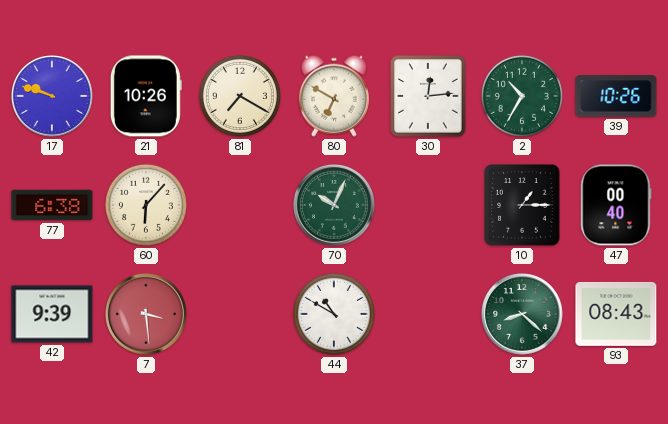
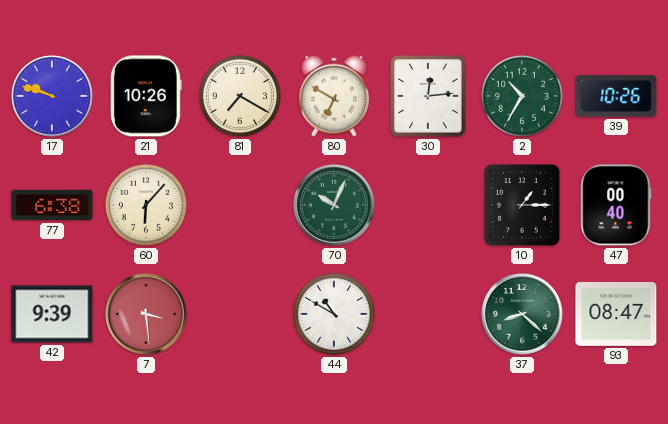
93: 08:43 -> 08:47 (616, 314)
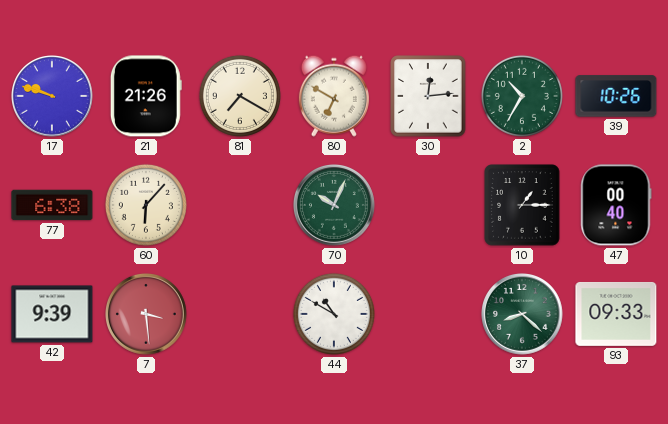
21: 10:26 -> 21:26 (146, 96)
93: 08:47 -> 09:33 (616, 314)
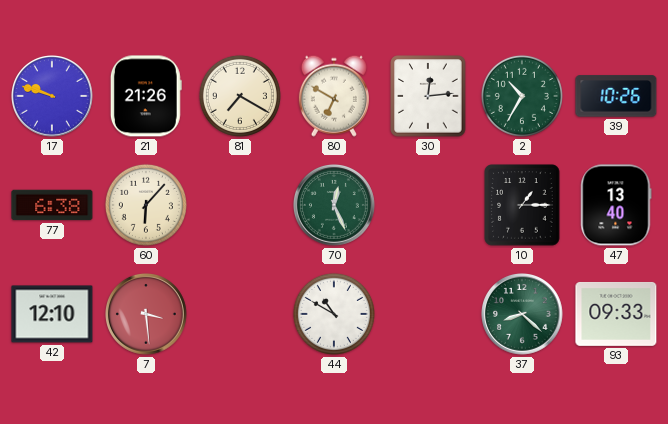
70: 10:04 -> 12:26 (335, 206)
47: 00:40 -> 13:40 (616, 205)
42: 9:39 -> 12:10 (52, 314)
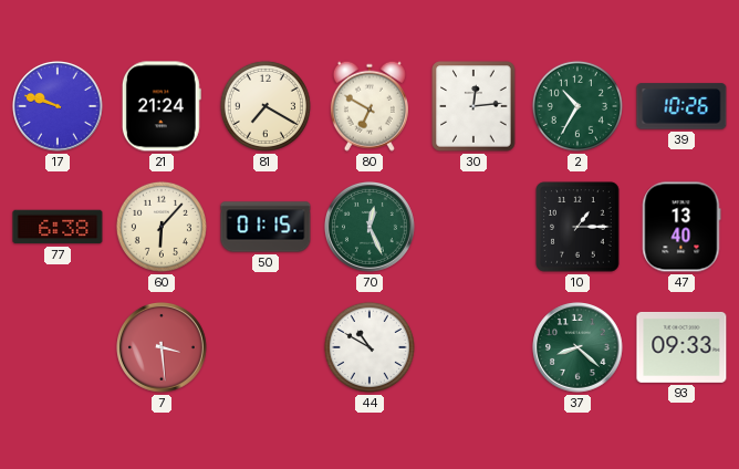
21: 21:26 -> 21:24 (162, 106)
50: none -> 01:15 (266, 227)
42: 12:10 -> none (52, 314)
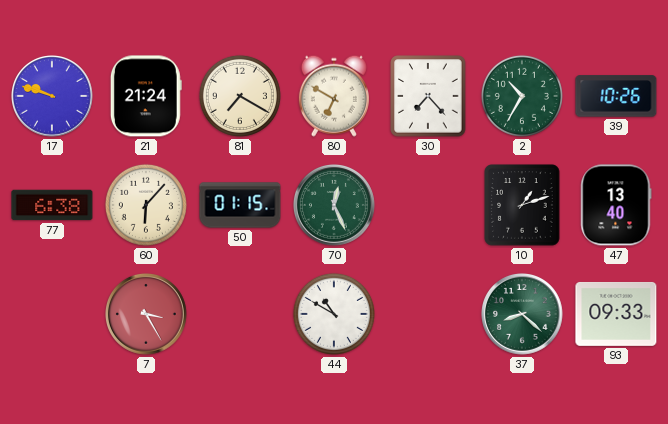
30: 12:14 -> 7:23 (428, 96)
10: 1:15 -> 1:12 (522, 205)
7: 3:29 -> 3:25 (147, 315)
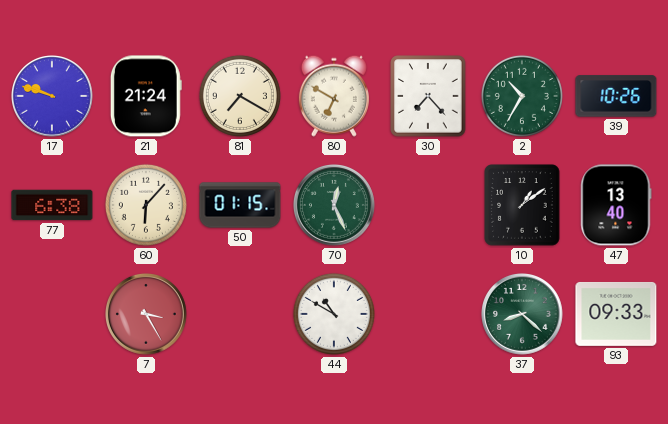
10: 1:12 -> 1:09 (522, 205)
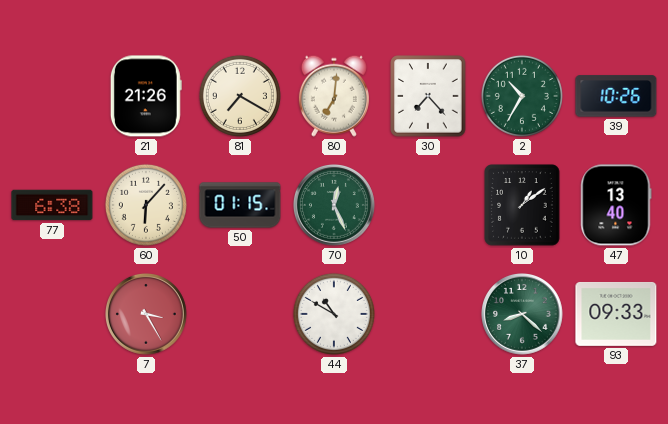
17: 9:48 -> none (53, 97)
21: 21:24 -> 21:26 (146, 96)
80: 6:50 -> 7:01 (334, 96)
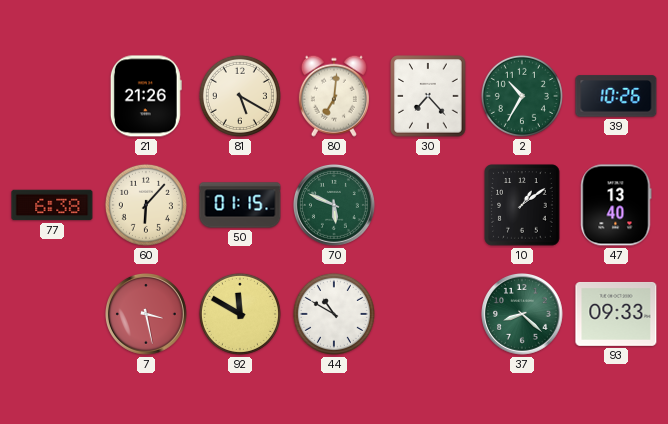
81: 7:20 -> 5:20 (240, 96)
70: 12:26 -> 5:49 (335, 206)
7: 3:25 -> 3:28 (147, 315)
92: none -> 11:50 (240, 314)
